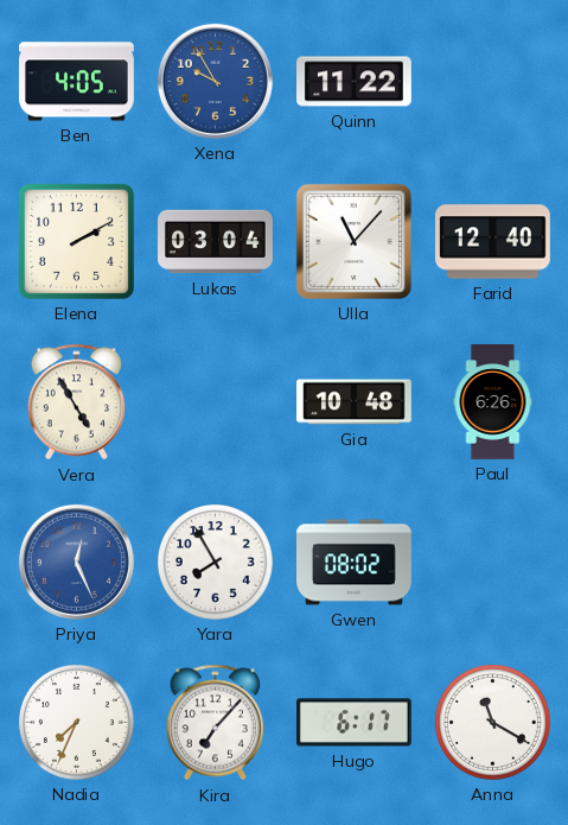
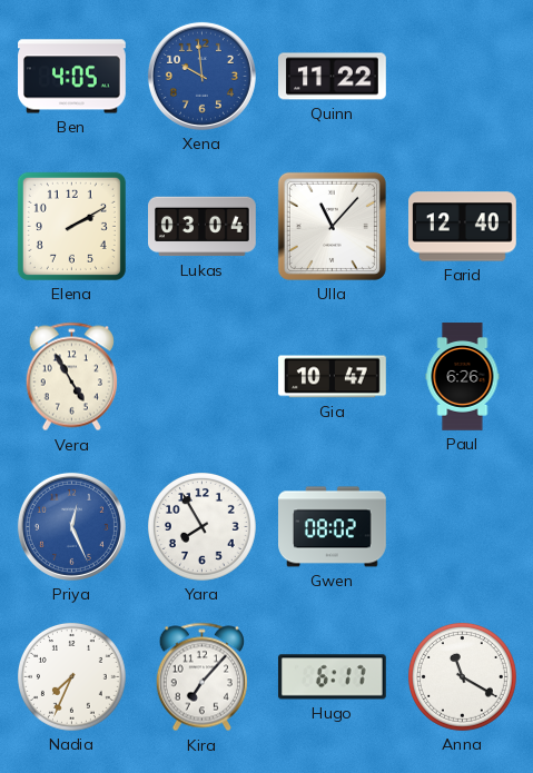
Xena: 9:55 -> 9:59 (201, 76)
Gia: 10:48 -> 10:47 (333, 377)
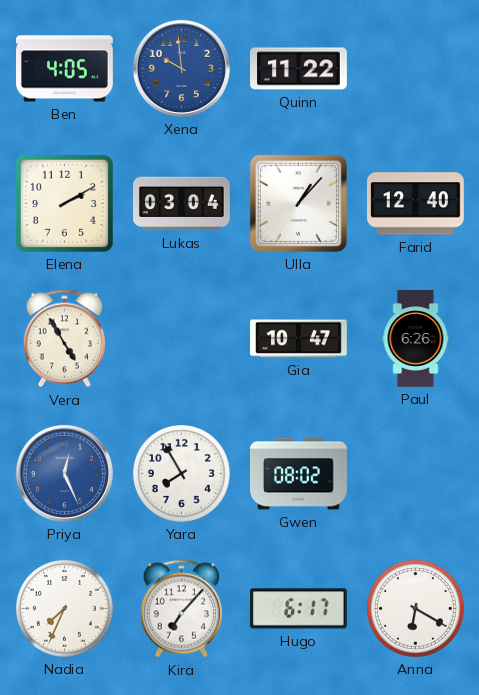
Ulla: 11:07 -> 1:07 (298, 203)
Anna: 11:20 -> 6:20 (416, 609)
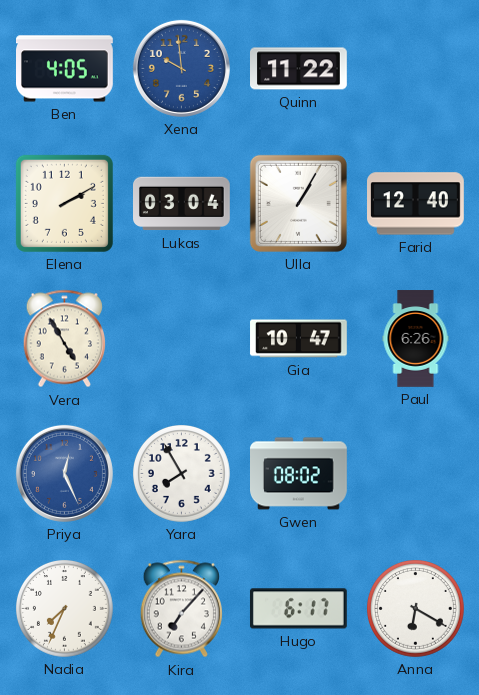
Ulla: 1:07 -> 1:05 (298, 203)
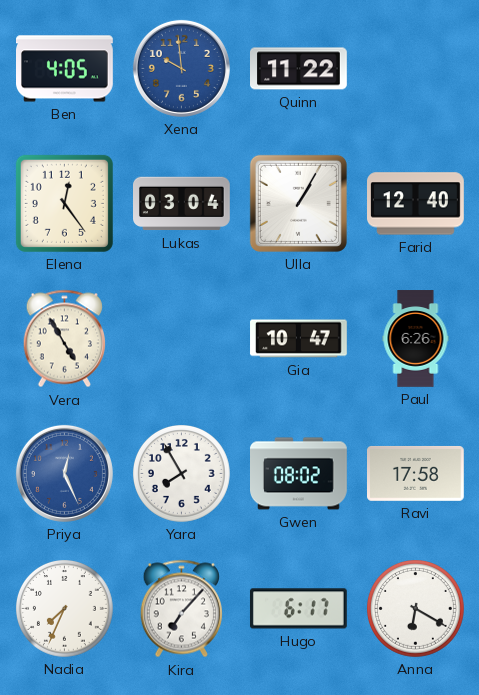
Elena: 2:10 -> 12:24 (64, 203)
Ravi: none -> 17:58 (416, 473)
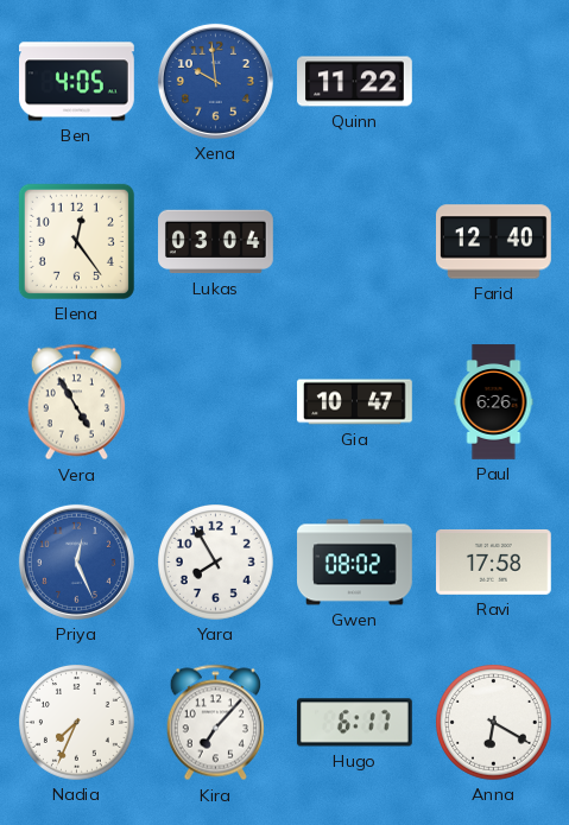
Ulla: 1:05 -> none (298, 203)
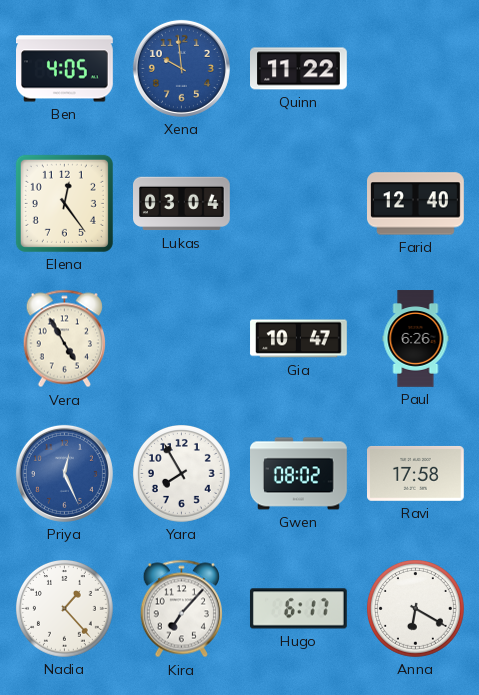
Nadia: 7:34 -> 1:23 (65, 609)
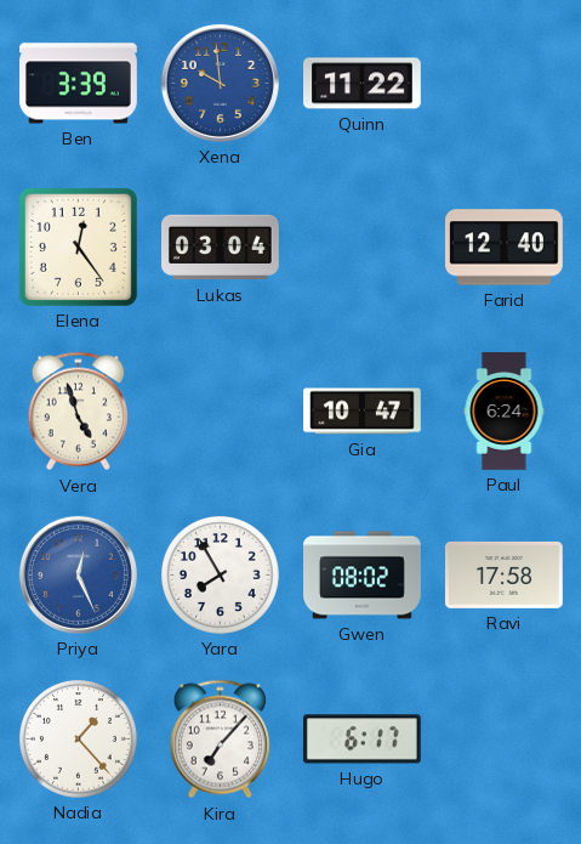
Ben: 4:05 -> 3:39 (79, 84)
Vera: 4:55 -> 4:57 (78, 412)
Paul: 6:26 -> 6:24 (505, 412)
Anna: 6:20 -> none (416, 609)
